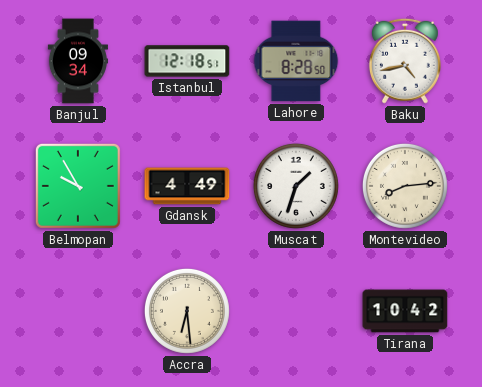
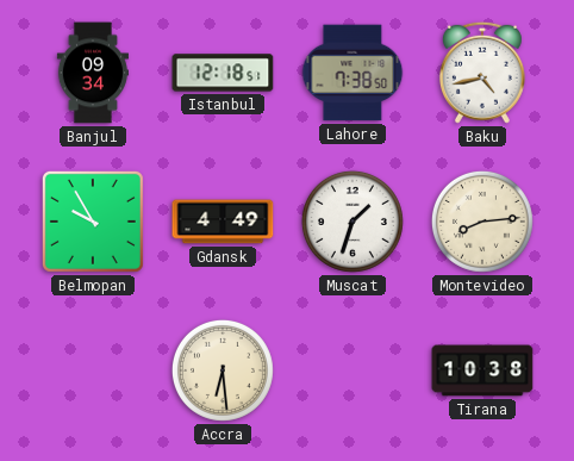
Lahore: 8:28 -> 7:38 (352, 73)
Tirana: 10:42 -> 10:38 (482, 370)
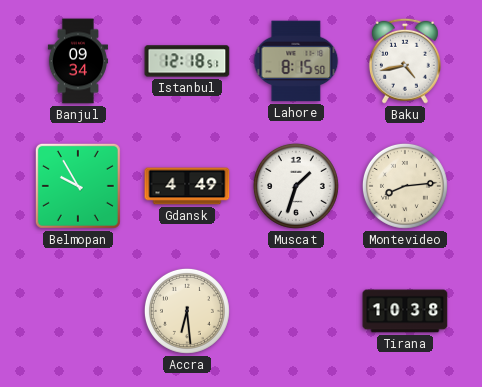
Lahore: 7:38 -> 8:15 (296, 61)
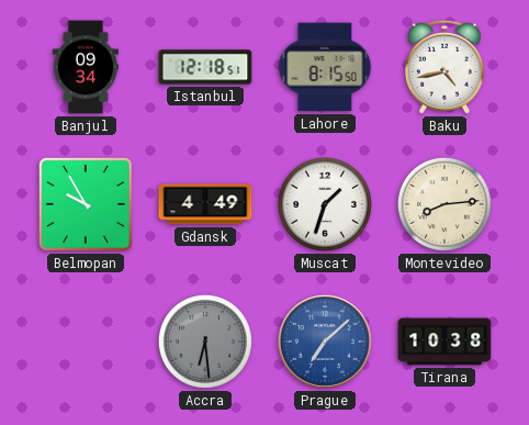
Accra dial: cream -> grey (205, 342)
Prague: none -> 7:08 (325, 342)
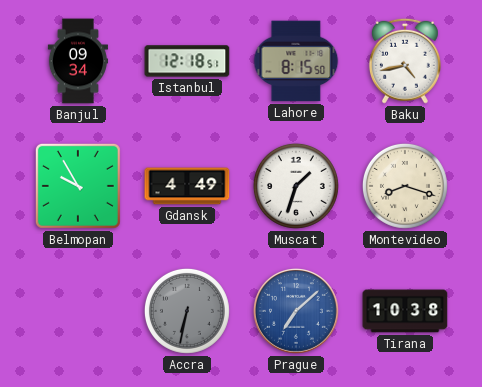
Montevideo: 8:14 -> 8:18 (405, 186)
Accra: 6:29 -> 6:32 (187, 311)
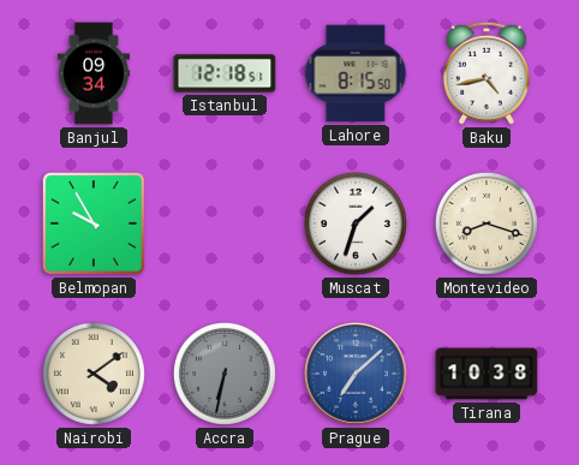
Gdansk: 4:49 -> none (187, 186)
Nairobi: none -> 4:09 (94, 374)
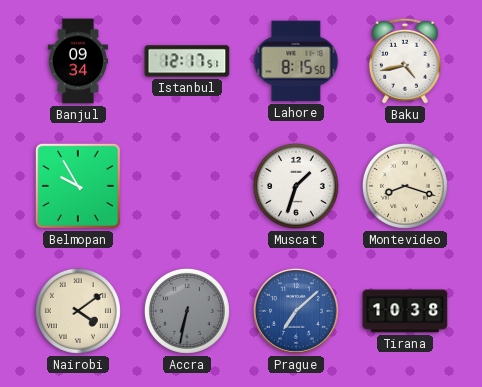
Istanbul: 12:18 -> 12:17 (187, 61)
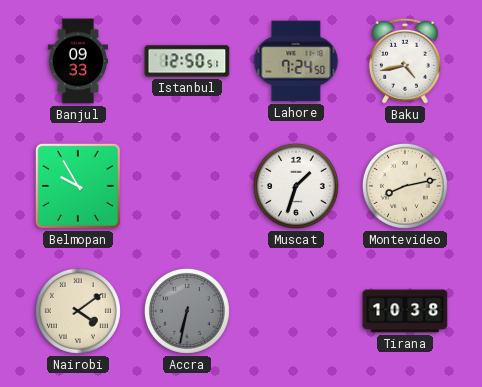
Banjul: 09:34 -> 09:33 (78, 61)
Istanbul: 12:17 -> 12:50 (187, 61)
Lahore: 8:15 -> 7:24 (296, 61)
Montevideo: 8:18 -> 8:13 (405, 186)
Prague: 7:08 -> none (296, 311)
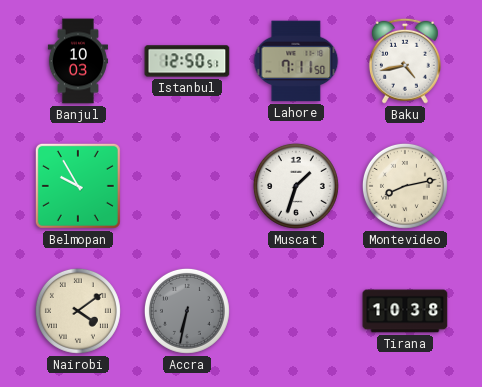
Banjul: 09:33 -> 10:03 (78, 61)
Lahore: 7:24 -> 7:11 (296, 61)
